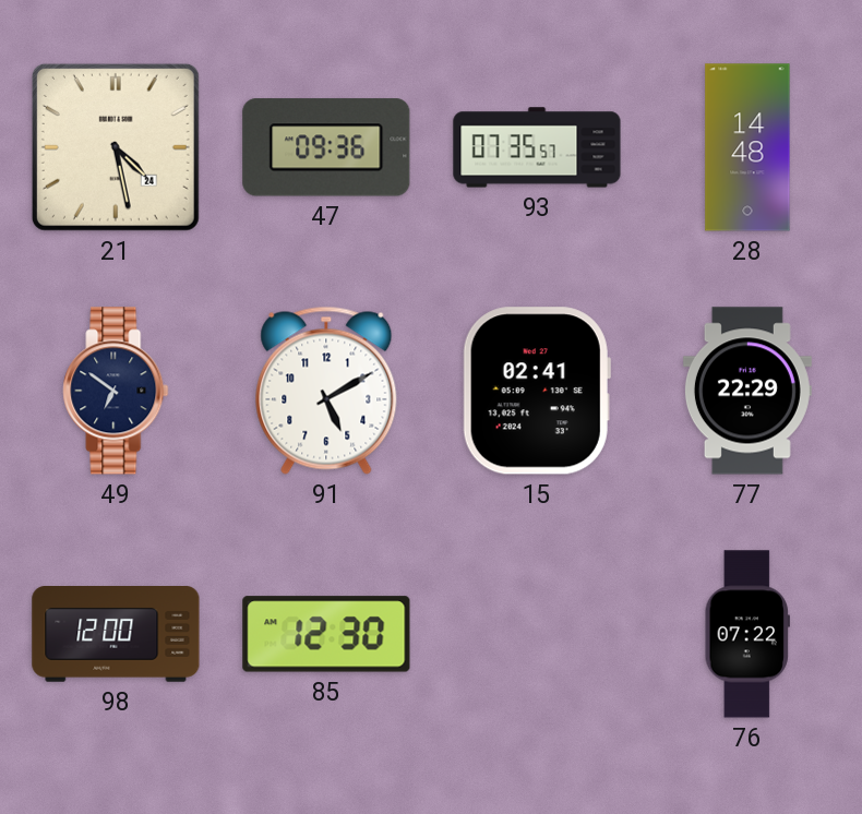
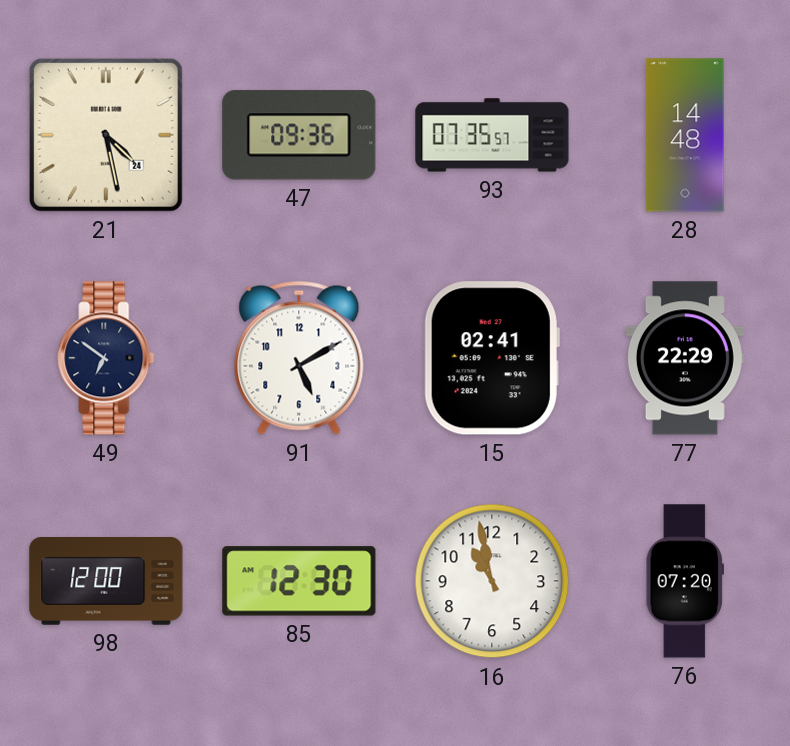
16: none -> 10:58 (492, 581)
76: 07:22 -> 07:20 (685, 581)
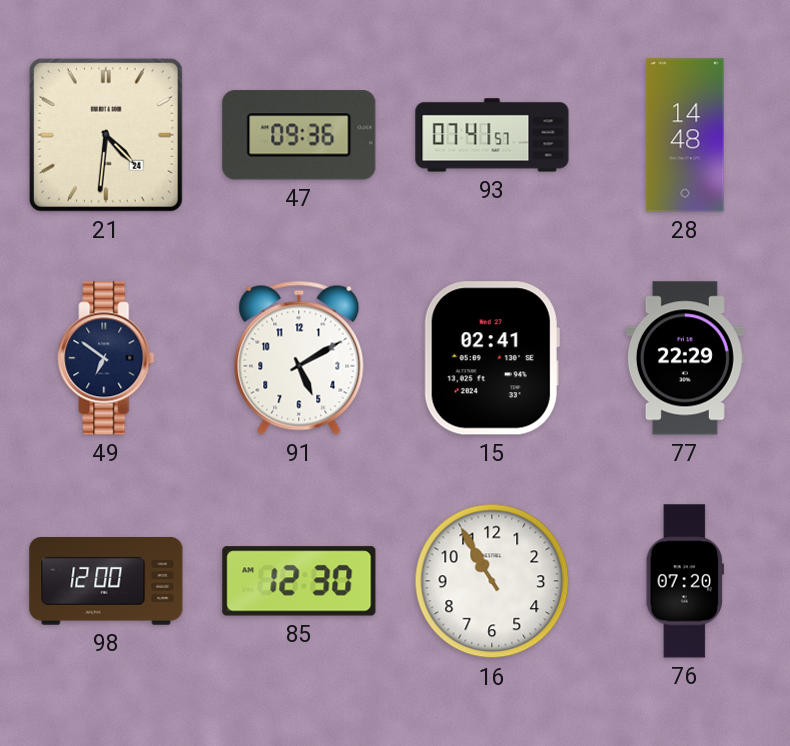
21: 4:28 -> 4:31 (106, 135)
93: 07:35 -> 07:41 (492, 135)
16: 10:58 -> 10:55 (492, 581)
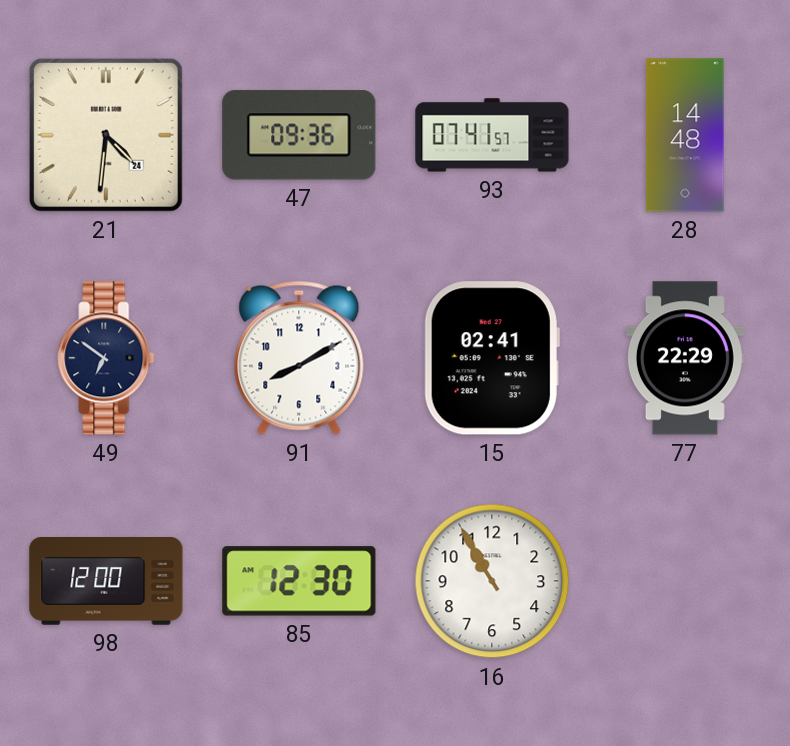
91: 5:10 -> 8:10 (299, 358)
76: 07:20 -> none (685, 581)
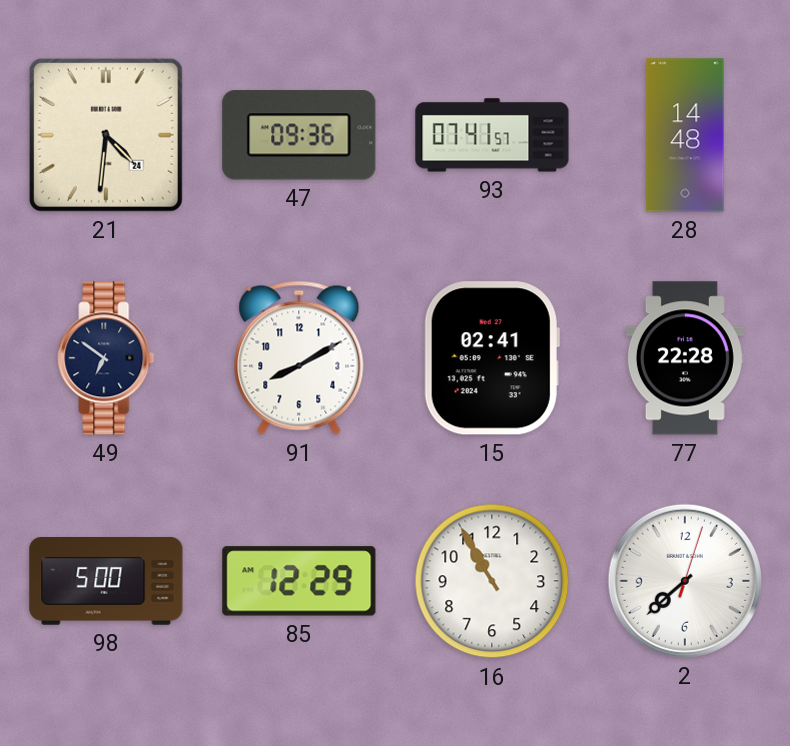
77: 22:29 -> 22:28 (685, 358)
98: 12:00 -> 5:00 (106, 582)
85: 12:30 -> 12:29 (299, 581)
2: none -> 7:38 (685, 581)
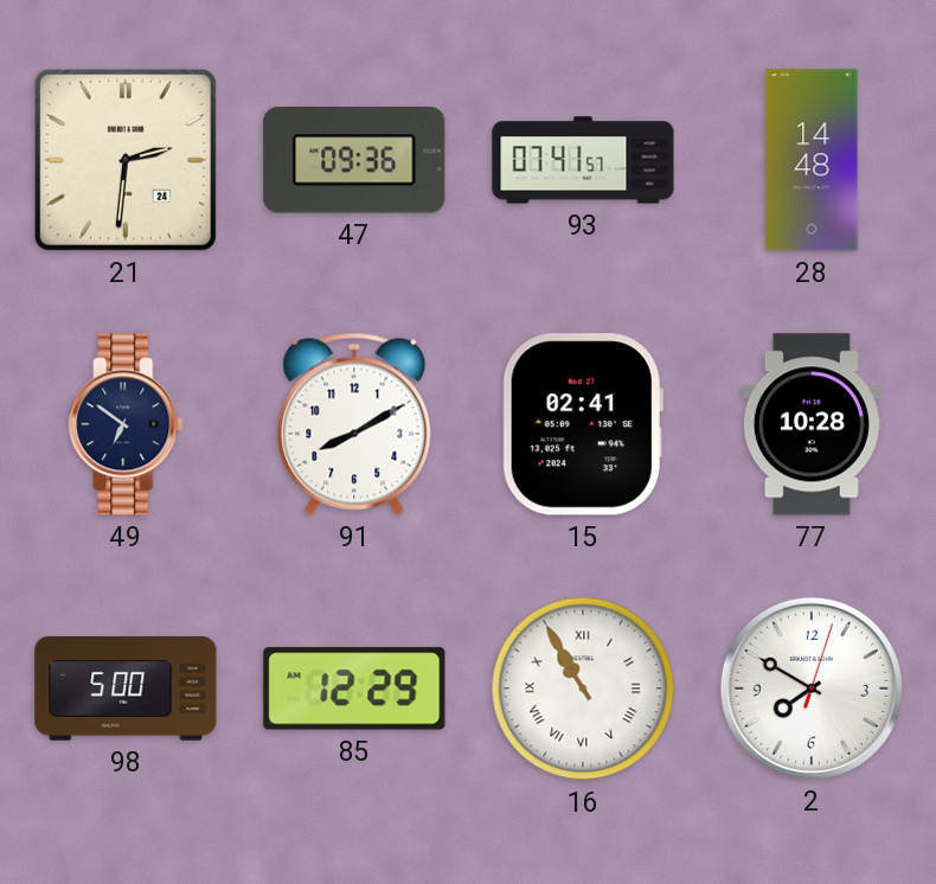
21: 4:31 -> 2:31 (126, 160)
77: 22:28 -> 10:28 (812, 424)
16 numerals: Arabic -> Roman (583, 688)
2: 7:38 -> 7:50 (812, 688)
